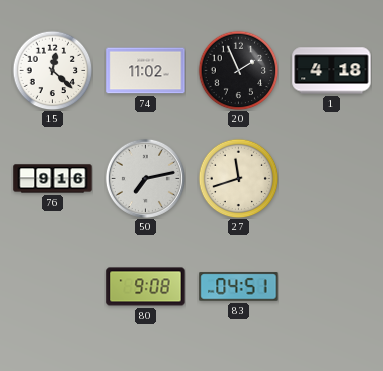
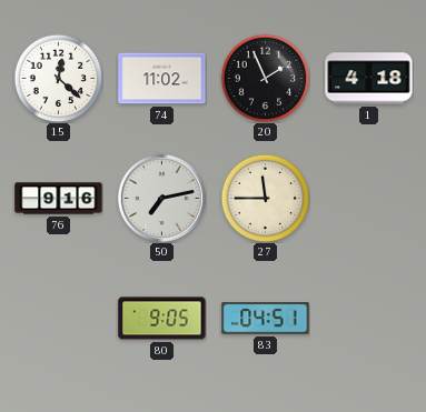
27: 11:42 -> 11:45 (265, 198)
80: 9:08 -> 9:05 (162, 319)
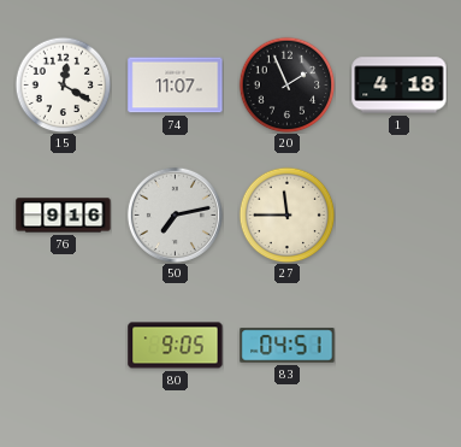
15: 12:22 -> 12:20 (63, 84)
74: 11:02 -> 11:07 (176, 86)
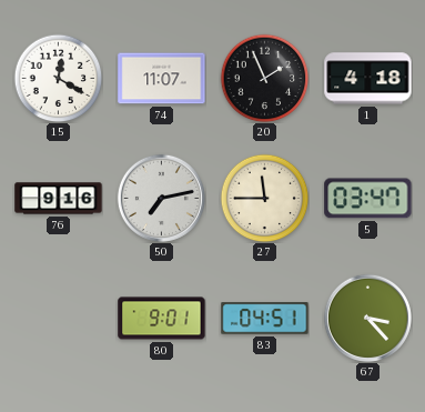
5: none -> 03:47 (368, 199)
80: 9:05 -> 9:01 (162, 319)
67: none -> 3:23 (367, 318)
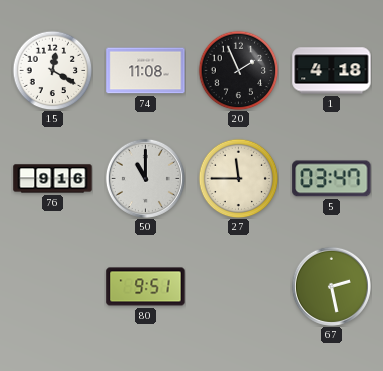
74: 11:07 -> 11:08 (146, 71)
50: 7:13 -> 11:00 (145, 178)
80: 9:01 -> 9:51 (146, 287)
83: 04:51 -> none (265, 319)
67: 3:23 -> 2:28 (331, 286)
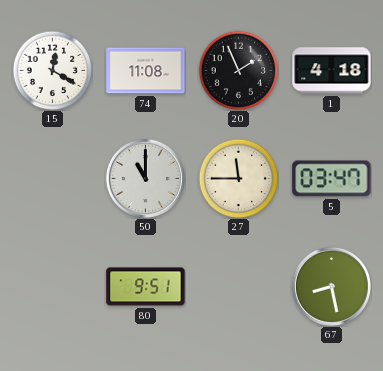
76: 9:16 -> none (53, 179)
67: 2:28 -> 8:28 (331, 286)
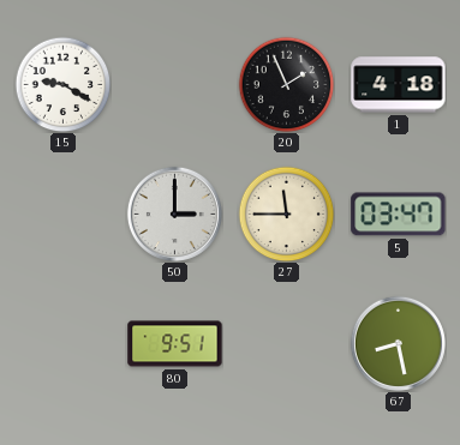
15: 12:20 -> 9:20 (62, 84)
74: 11:08 -> none (146, 71)
50: 11:00 -> 3:00 (174, 214)
